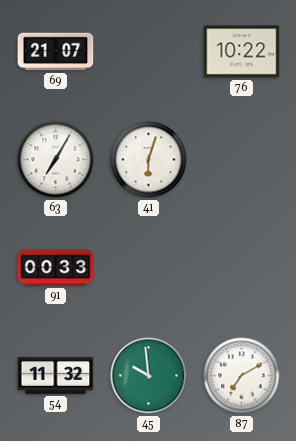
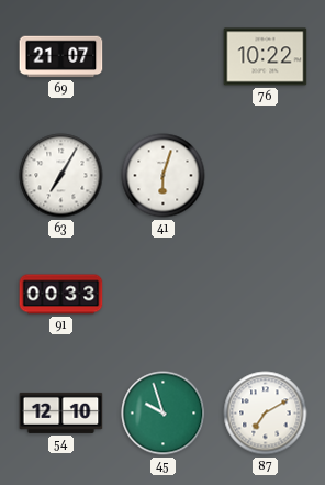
54: 11:32 -> 12:10 (61, 412)
45: 9:59 -> 9:57 (164, 414)
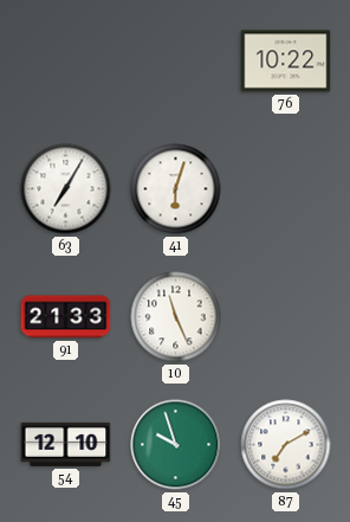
69: 21:07 -> none (61, 57)
91: 00:33 -> 21:33 (66, 317)
10: none -> 11:26 (176, 317)
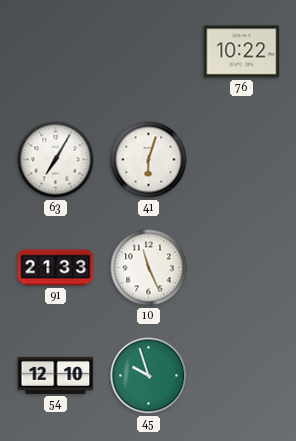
87: 7:10 -> none (286, 445)
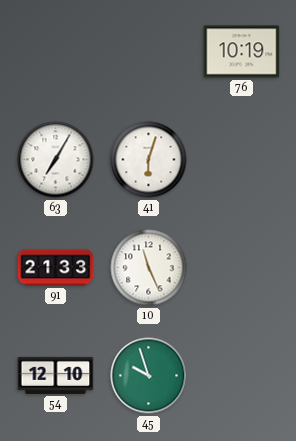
76: 10:22 -> 10:19 (242, 52)
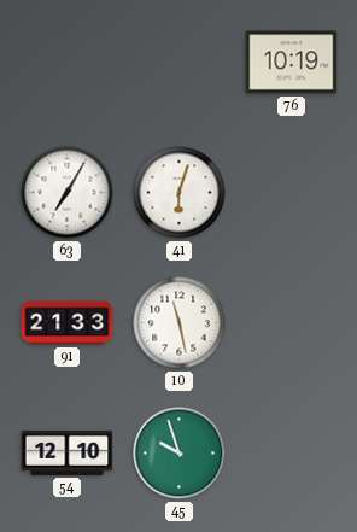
10: 11:26 -> 11:28 (180, 323)
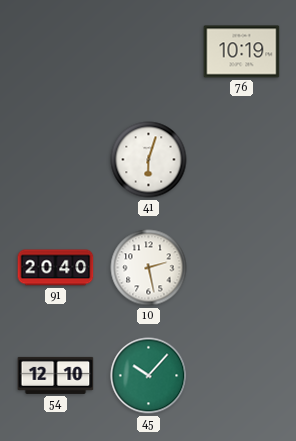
63: 7:05 -> none (68, 193)
91: 21:33 -> 20:40 (56, 268)
10: 11:28 -> 2:28 (149, 268)
45: 9:57 -> 10:07 (149, 376)
